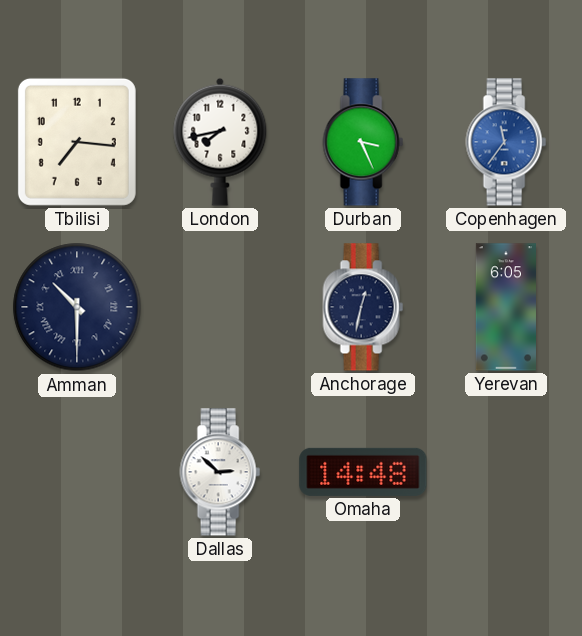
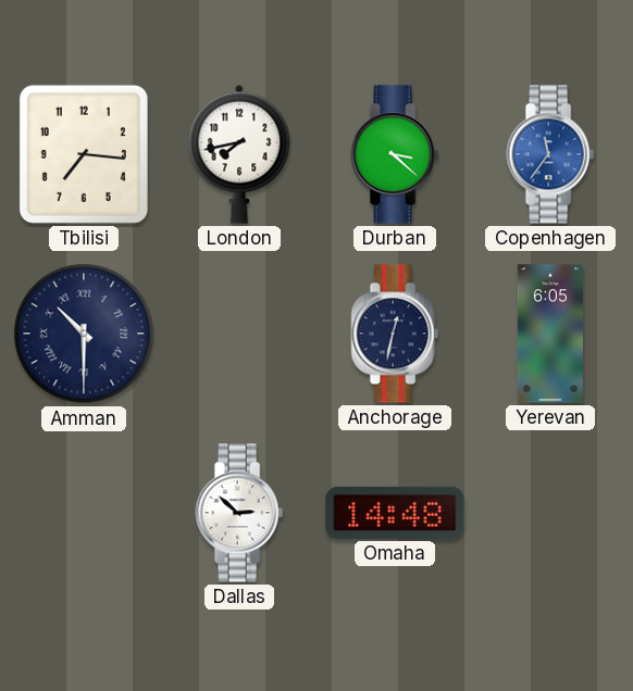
Durban: 3:26 -> 3:22 (395, 154)
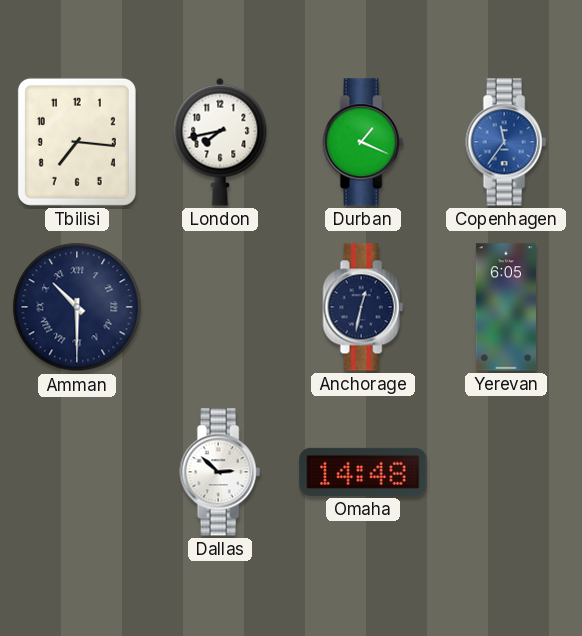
Durban: 3:22 -> 1:19 (363, 142)
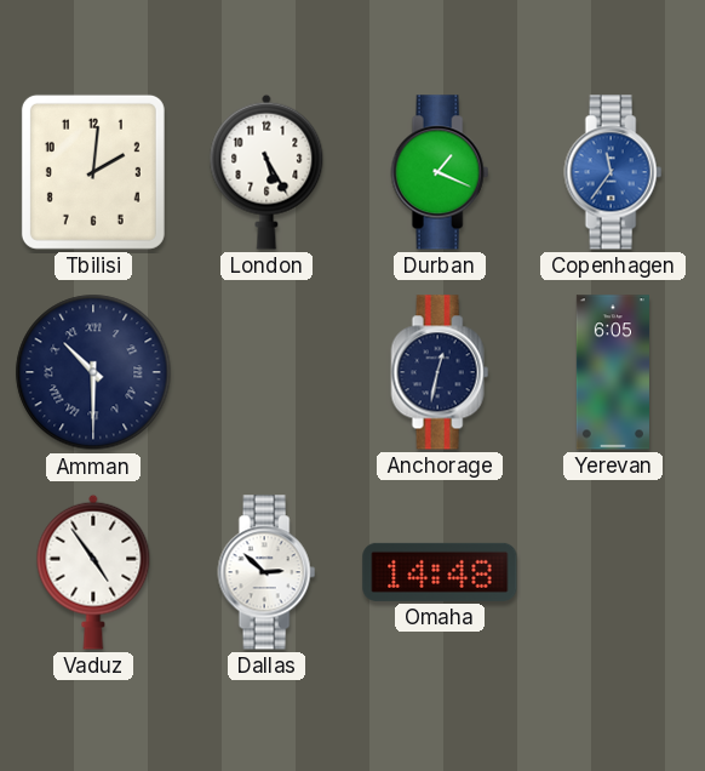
Tbilisi: 7:16 -> 2:01 (93, 172)
London: 7:43 -> 5:25 (266, 172)
Vaduz: none -> 4:54 (93, 572)
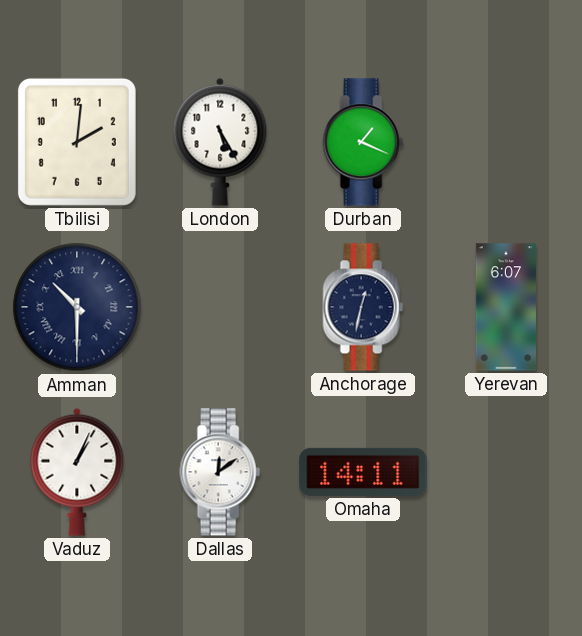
Copenhagen: 11:36 -> none (613, 172)
Yerevan: 6:05 -> 6:07 (506, 307)
Vaduz: 4:54 -> 1:04 (77, 472)
Dallas: 2:52 -> 12:09 (220, 472)
Omaha: 14:48 -> 14:11 (363, 472)
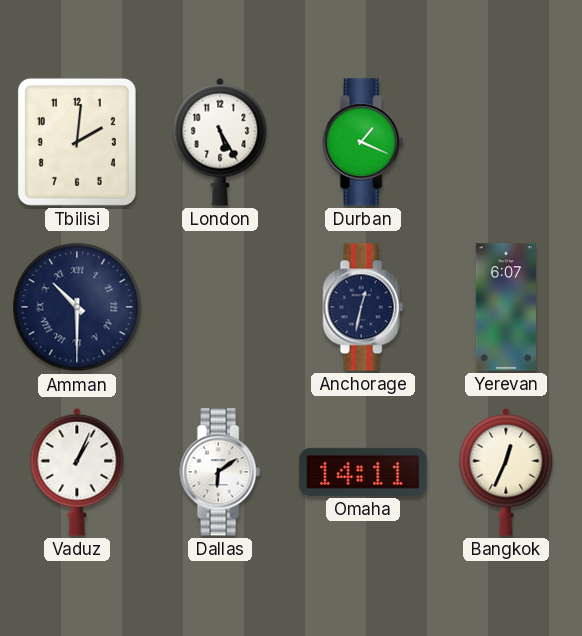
Dallas: 12:09 -> 6:09 (220, 472)
Bangkok: none -> 12:34 (506, 472)
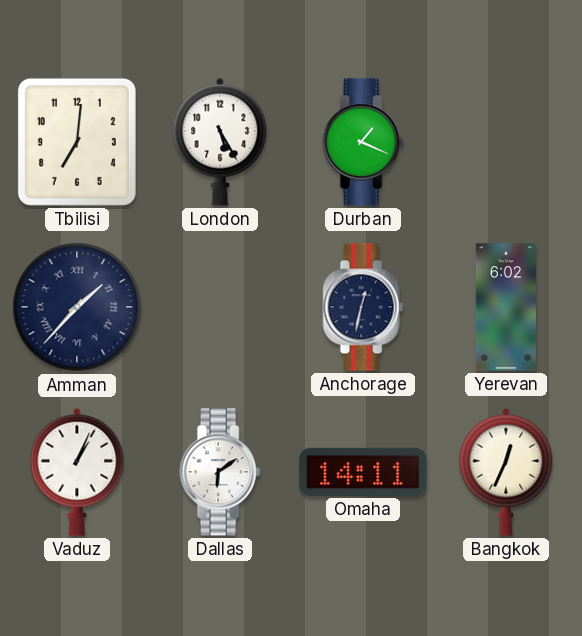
Tbilisi: 2:01 -> 7:01 (77, 142)
Amman: 10:30 -> 1:37 (77, 307)
Yerevan: 6:07 -> 6:02 (506, 307)
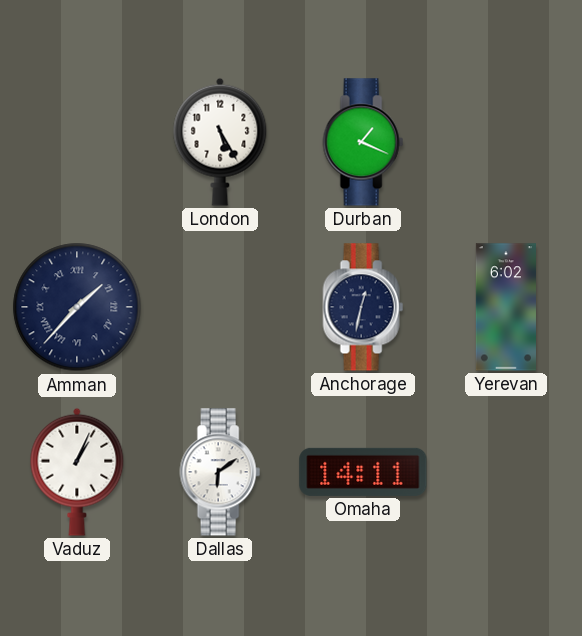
Tbilisi: 7:01 -> none (77, 142)
Bangkok: 12:34 -> none (506, 472)
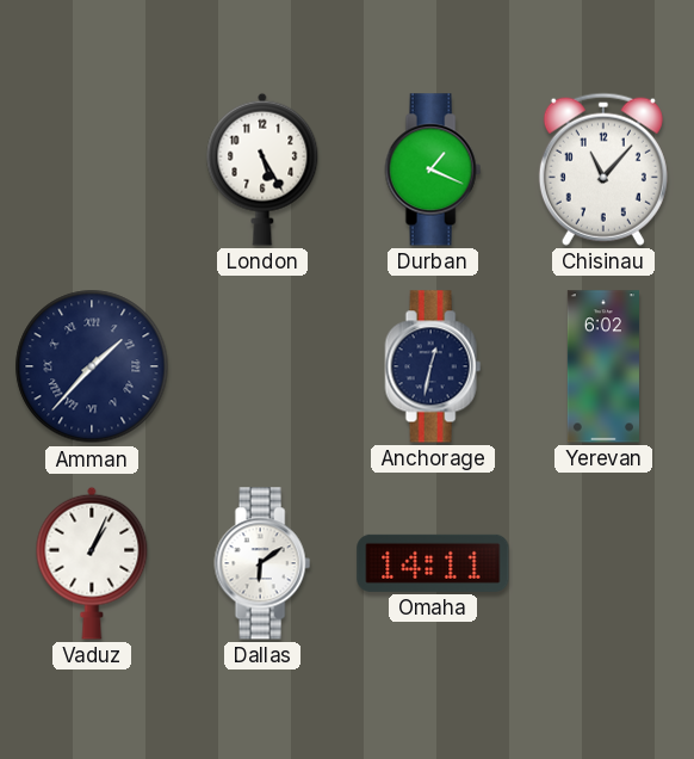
Chisinau: none -> 11:07 (603, 169)
